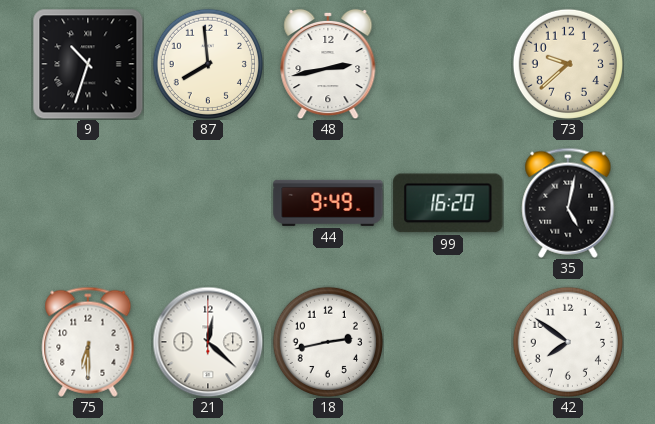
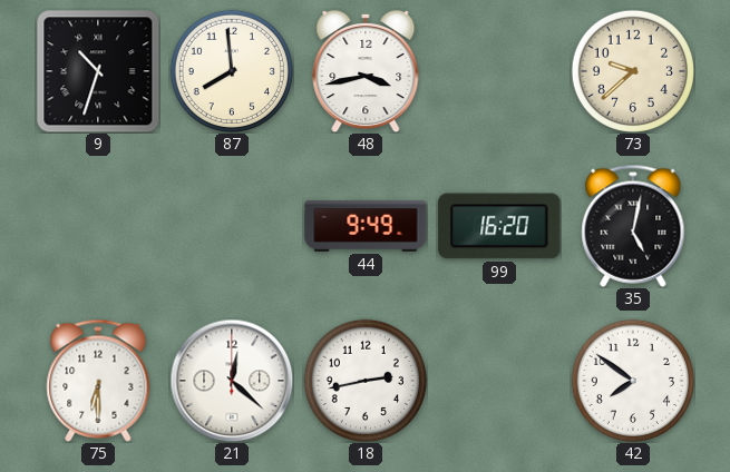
48: 2:43 -> 3:43 (366, 71)
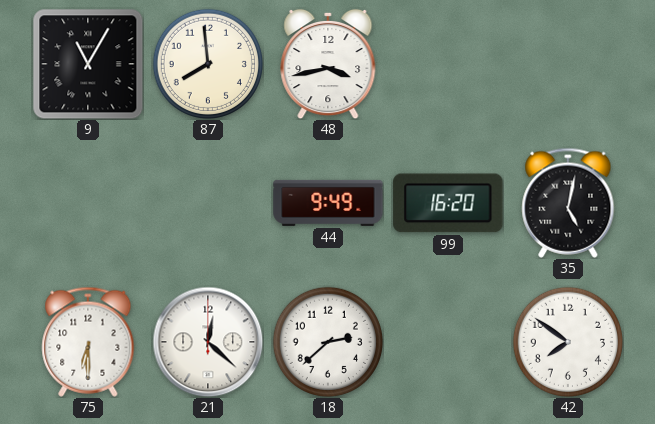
9: 10:33 -> 11:05 (88, 64)
73: 9:38 -> none (632, 70)
18: 2:43 -> 2:38 (327, 341)
